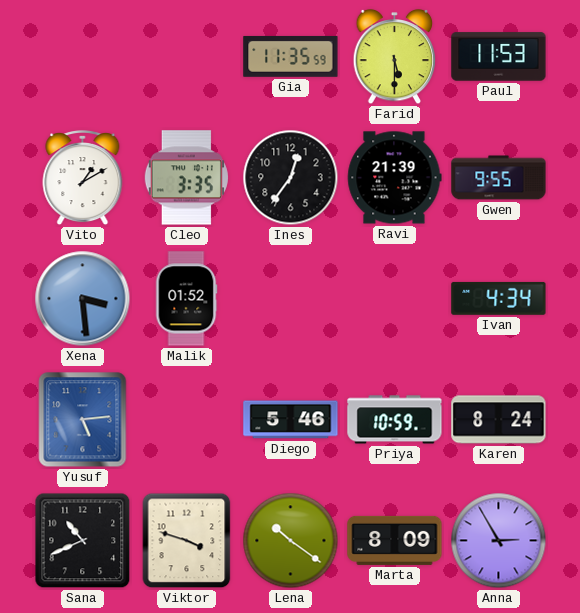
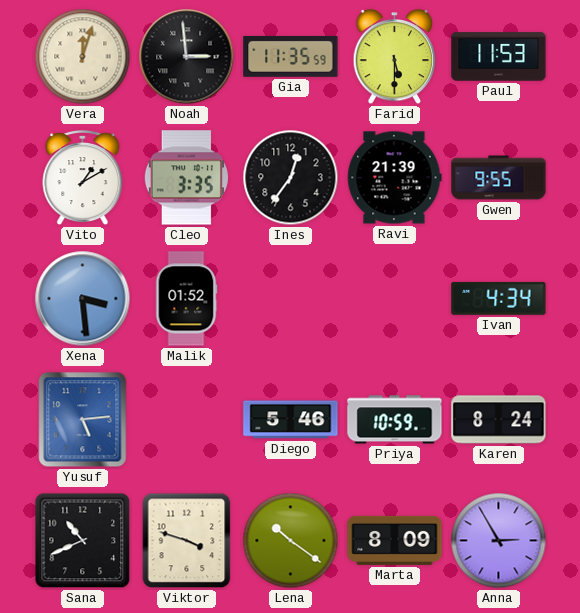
Vera: none -> 12:03 (83, 57)
Noah: none -> 2:59 (187, 57)
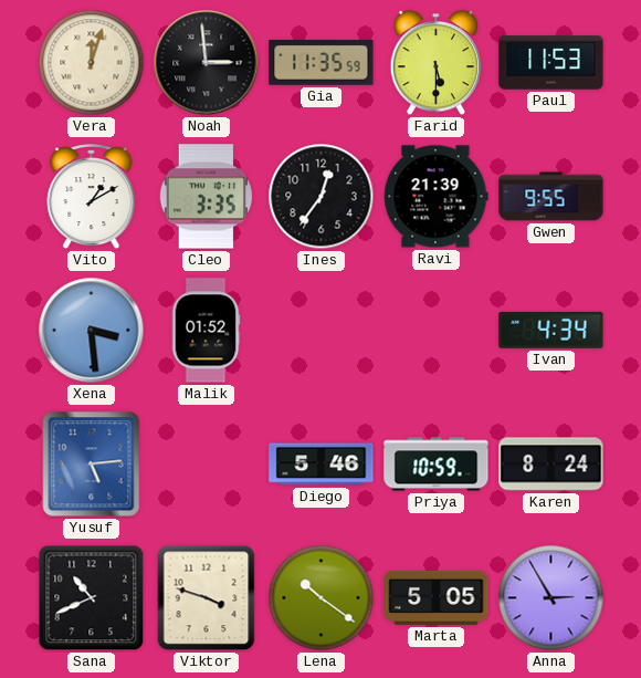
Marta: 8:09 -> 5:05 (437, 597)
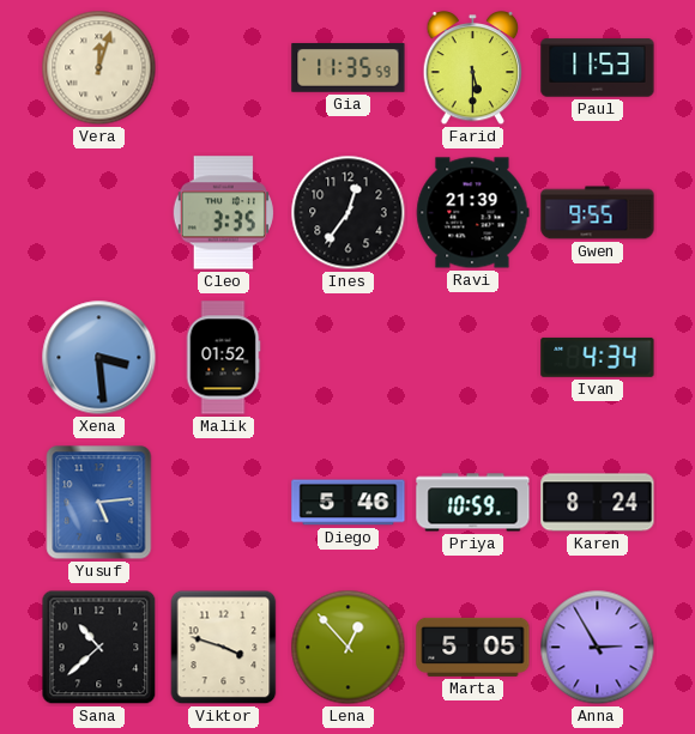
Noah: 2:59 -> none (207, 63)
Vito: 1:10 -> none (92, 198)
Sana: 10:41 -> 10:38 (99, 648)
Lena: 10:21 -> 12:53 (349, 648)
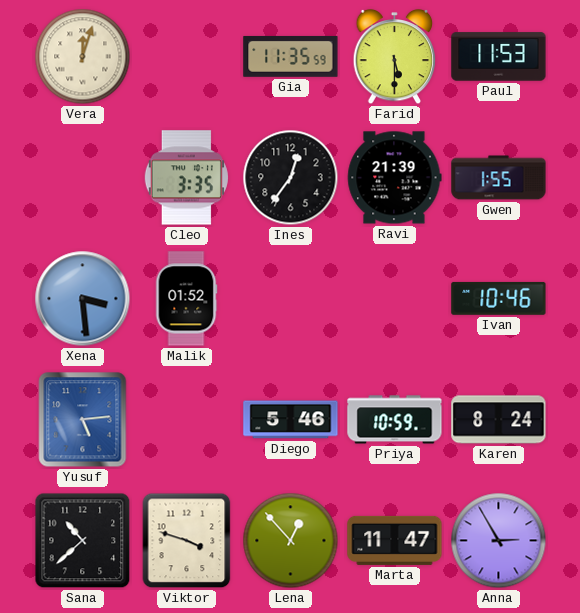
Gwen: 9:55 -> 1:55 (499, 178)
Ivan: 4:34 -> 10:46 (499, 298)
Marta: 5:05 -> 11:47 (395, 540)
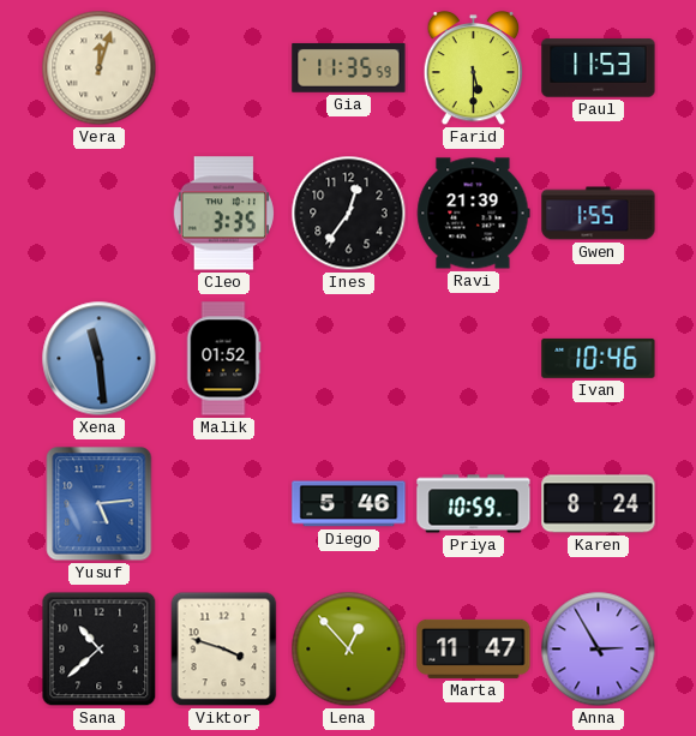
Xena: 3:29 -> 11:29 (100, 359)
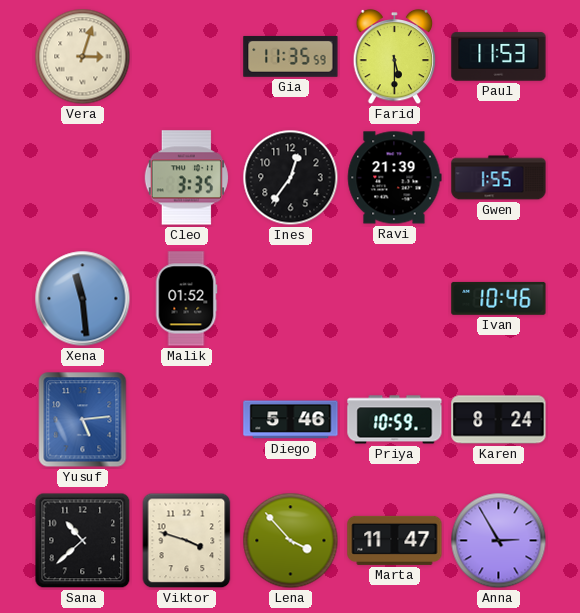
Vera: 12:03 -> 3:03 (83, 57)
Lena: 12:53 -> 3:53 (291, 541)
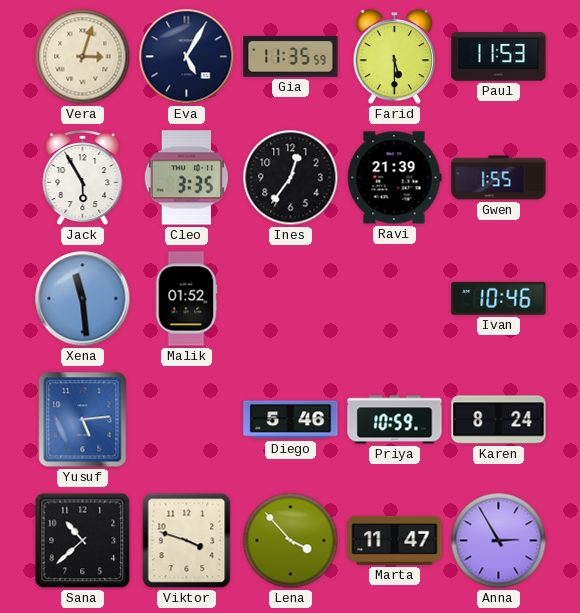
Eva: none -> 5:05 (187, 57)
Jack: none -> 5:55 (83, 179)
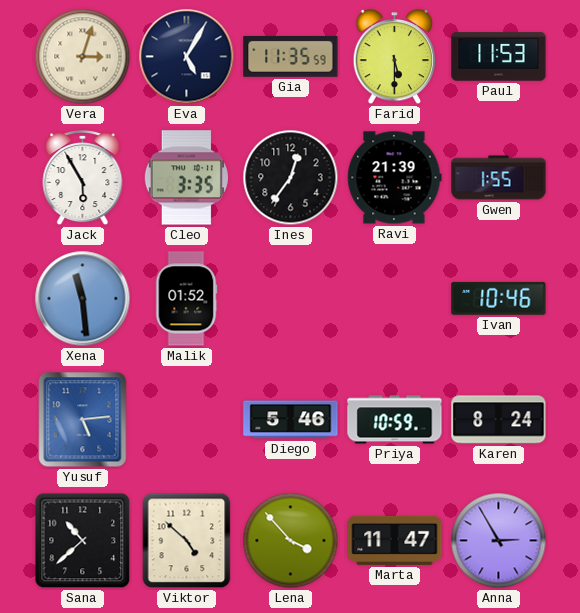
Viktor: 3:48 -> 4:52 (187, 541)
